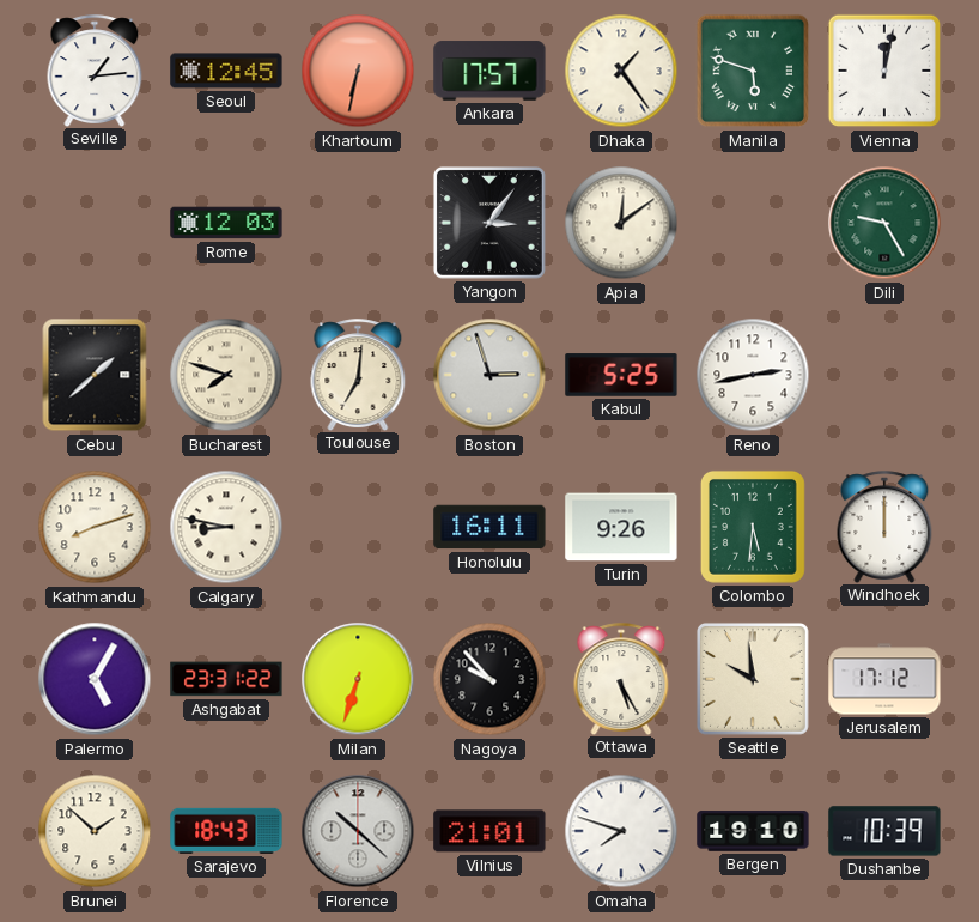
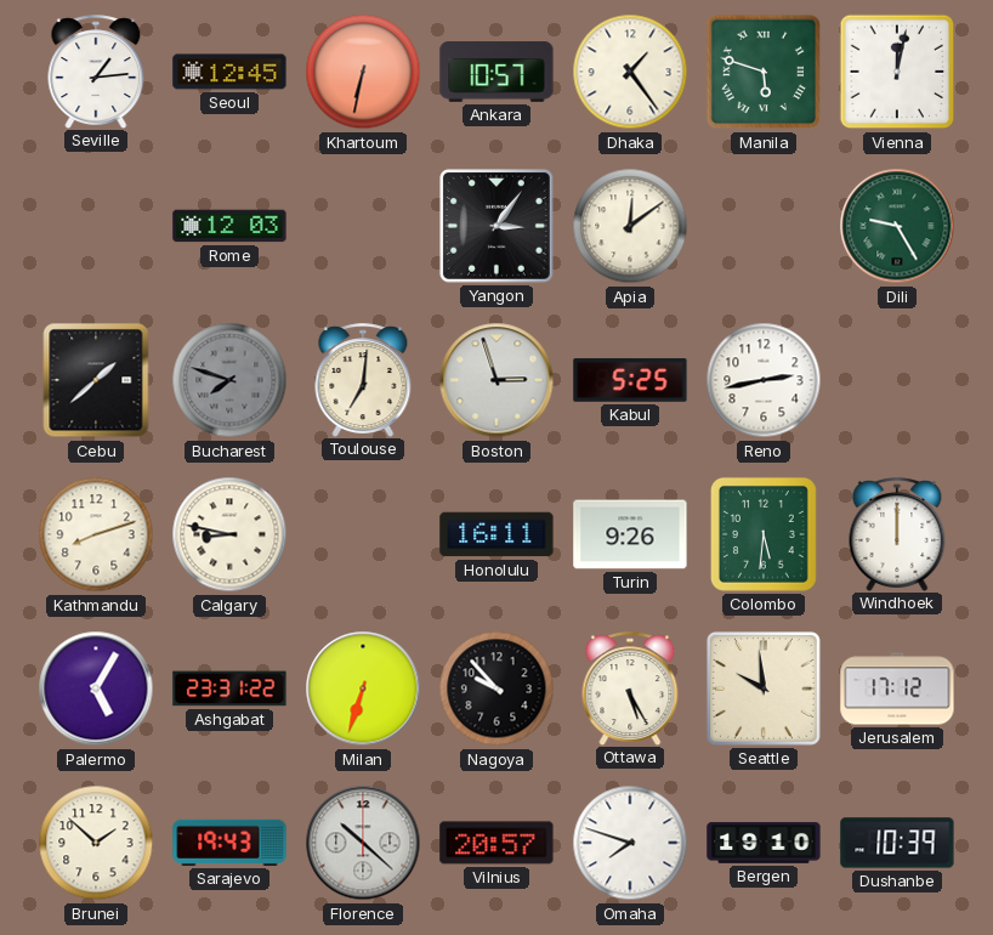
Ankara: 17:57 -> 10:57 (496, 72)
Bucharest dial: cream -> grey (229, 380)
Sarajevo: 18:43 -> 19:43 (229, 843)
Vilnius: 21:01 -> 20:57 (496, 843)
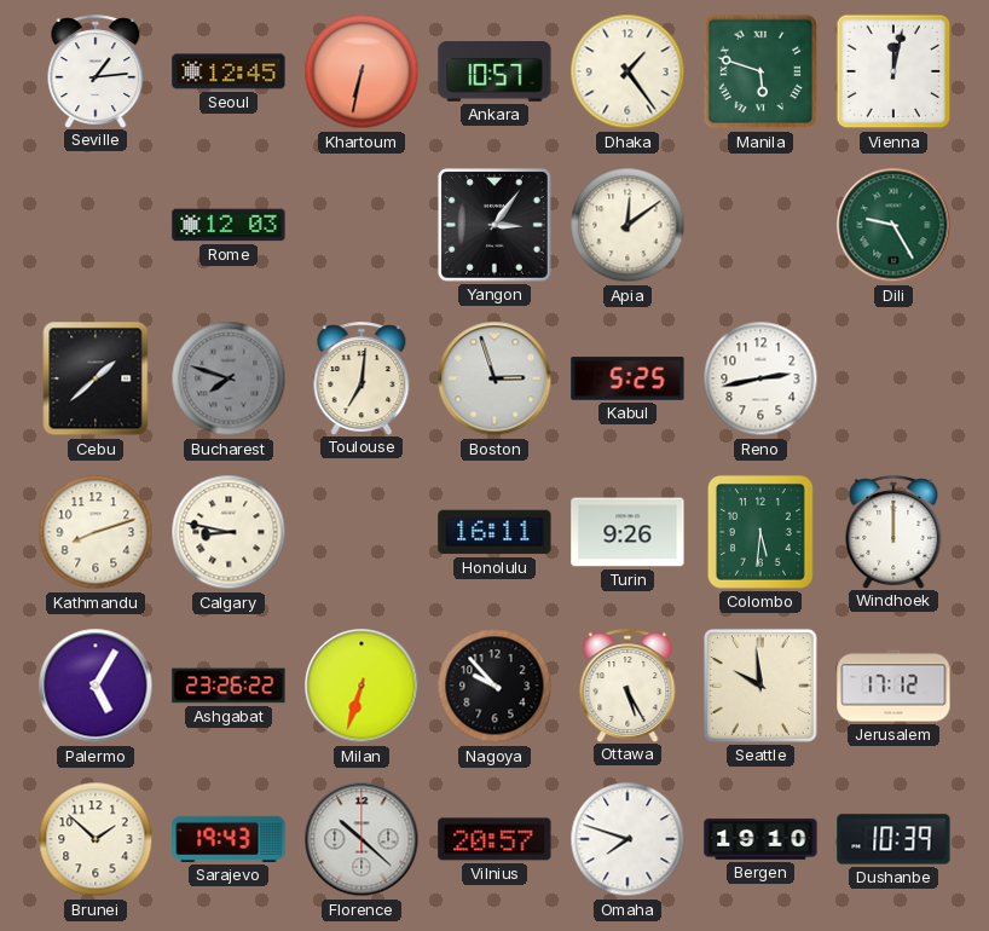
Ashgabat: 23:31 -> 23:26 (229, 686)
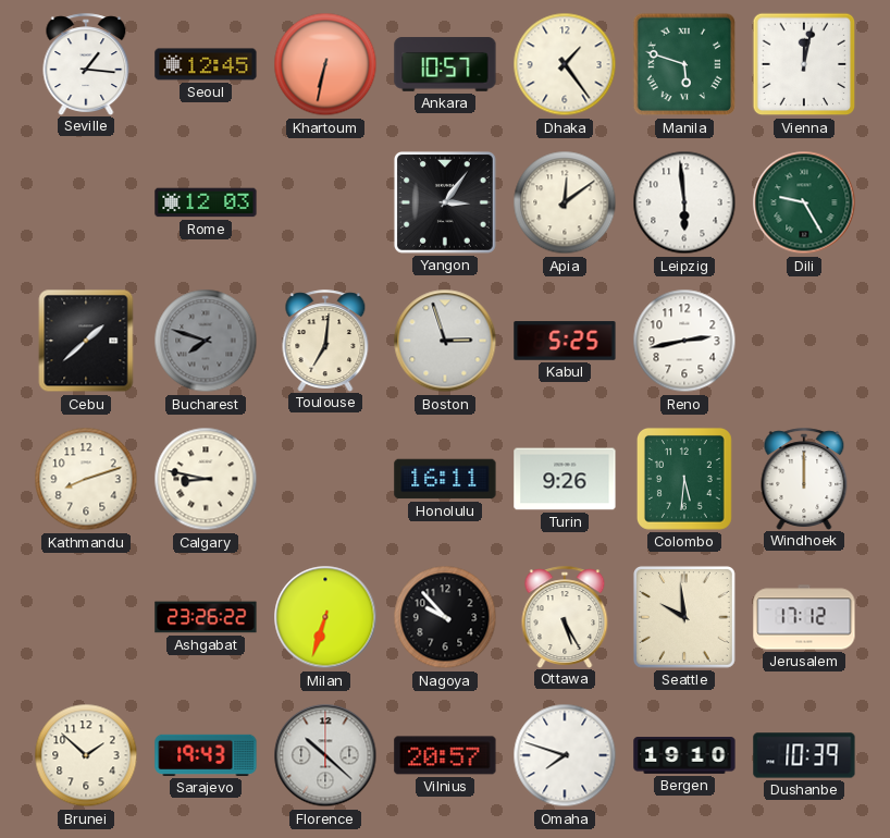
Seville: 1:14 -> 1:16 (86, 64)
Leipzig: none -> 5:59 (684, 202)
Palermo: 5:05 -> none (96, 686)
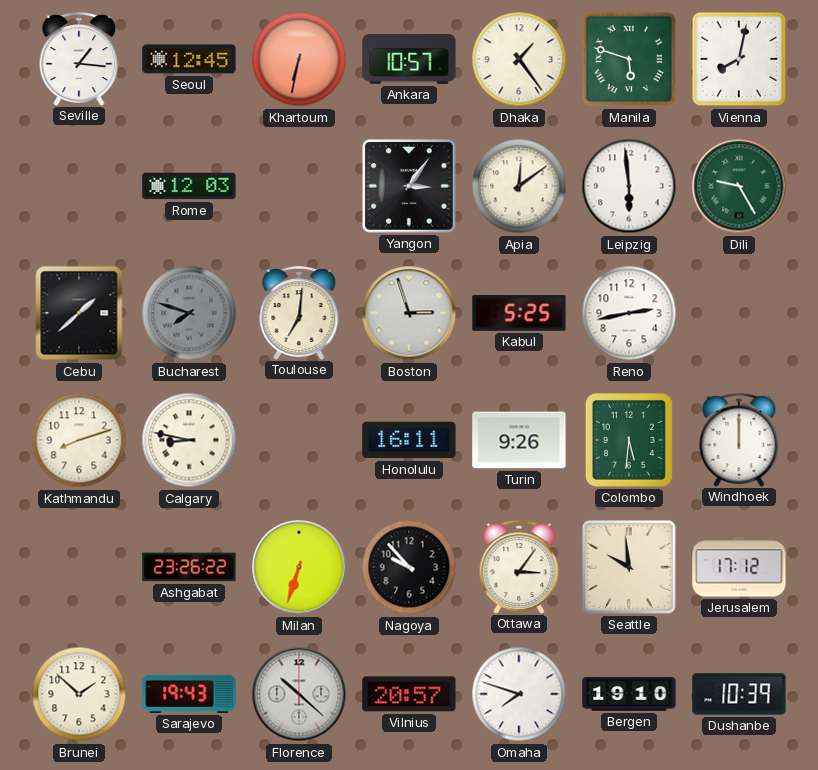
Vienna: 12:02 -> 8:02 (739, 59)
Ottawa: 5:25 -> 3:06 (519, 567)
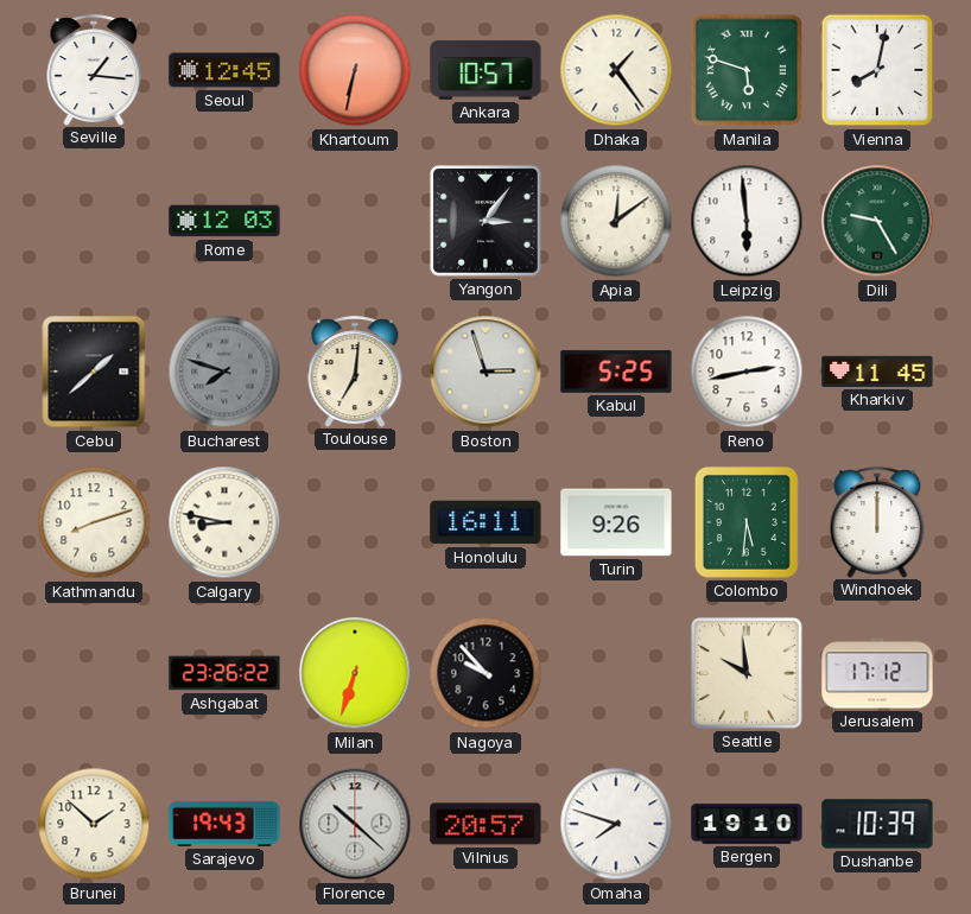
Kharkiv: none -> 11:45 (877, 372)
Ottawa: 3:06 -> none (519, 567)
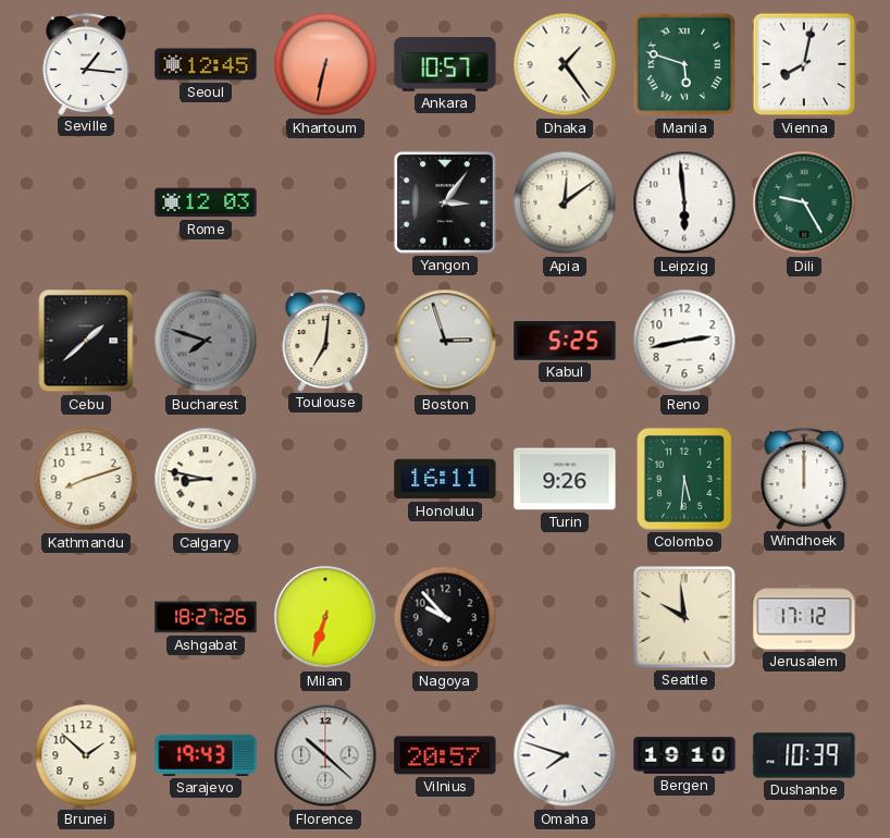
Kharkiv: 11:45 -> none (877, 372)
Ashgabat: 23:26 -> 18:27 (206, 617)
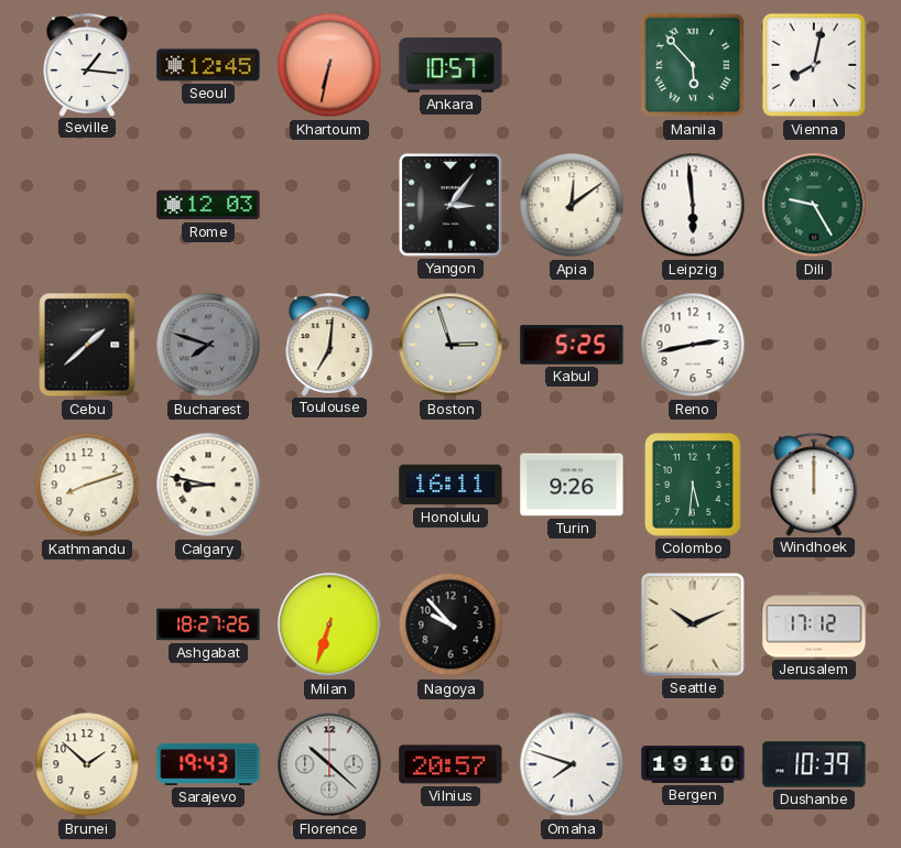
Dhaka: 1:24 -> none (565, 64)
Manila: 5:48 -> 5:53 (693, 65)
Seattle: 9:59 -> 10:11 (693, 624)
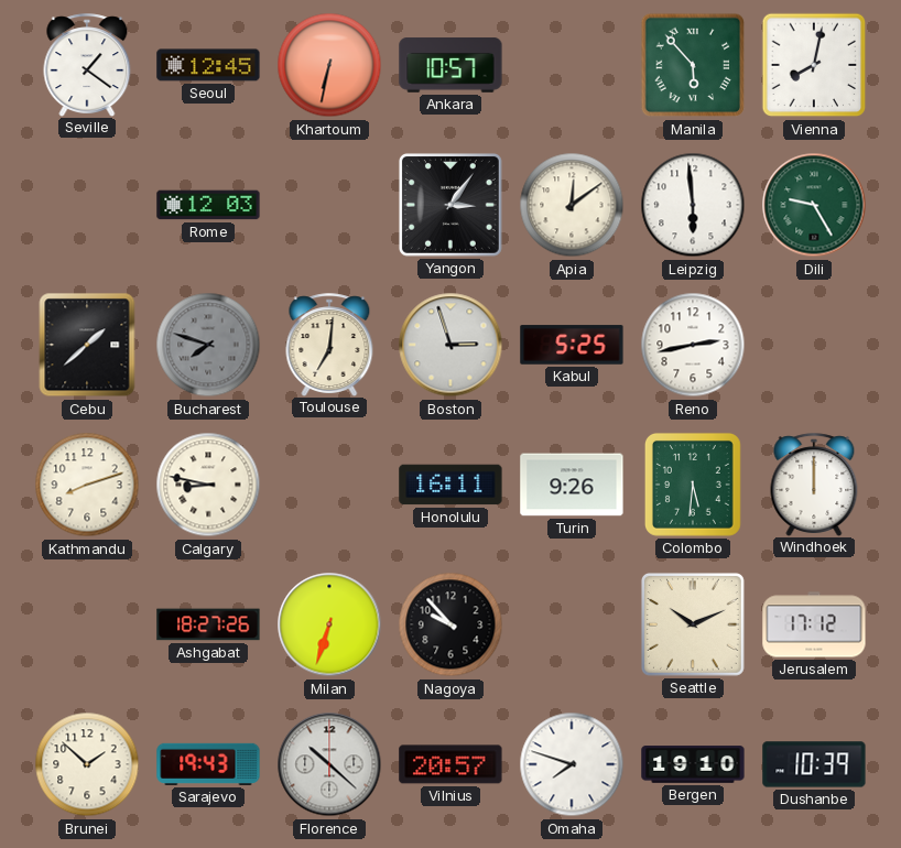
Seville: 1:16 -> 1:21 (87, 65)
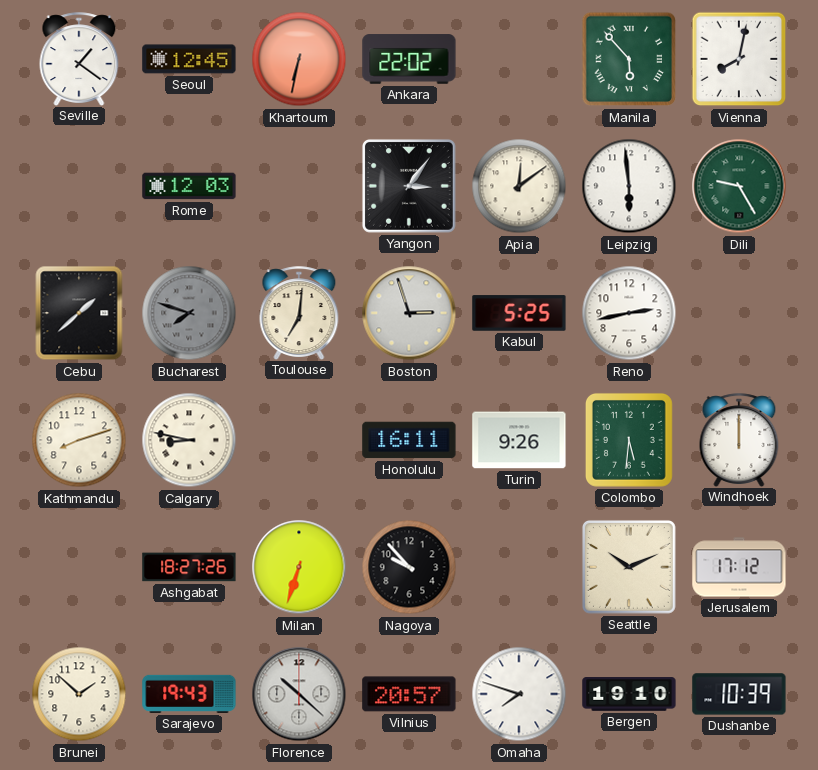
Ankara: 10:57 -> 22:02 (409, 59)
